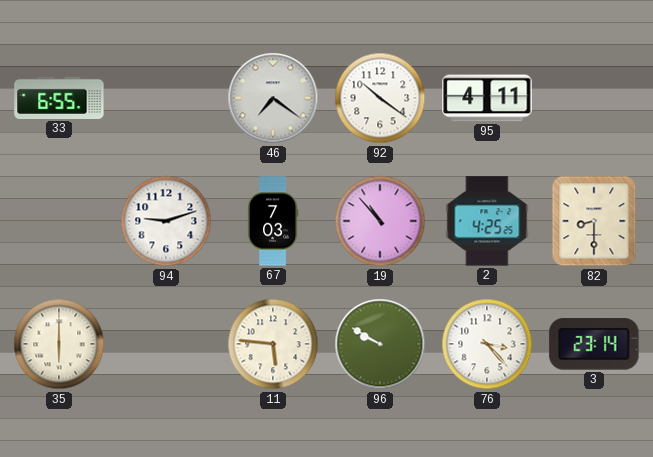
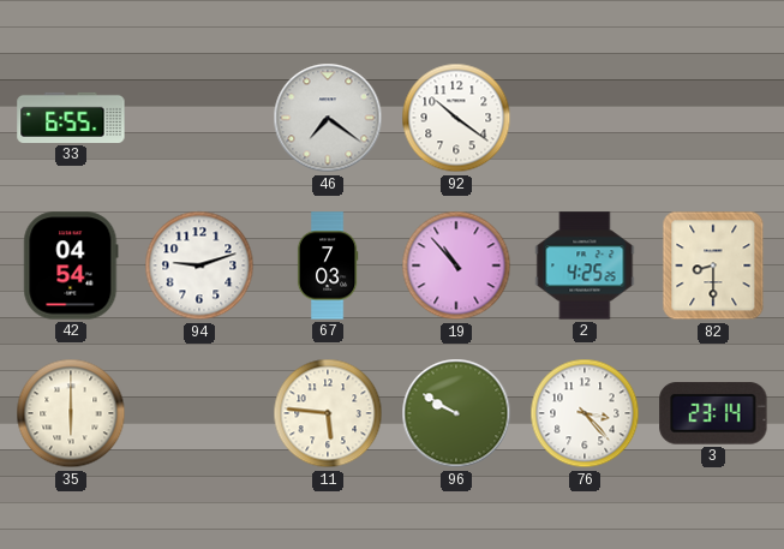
95: 4:11 -> none (487, 98)
42: none -> 04:54 (71, 265)
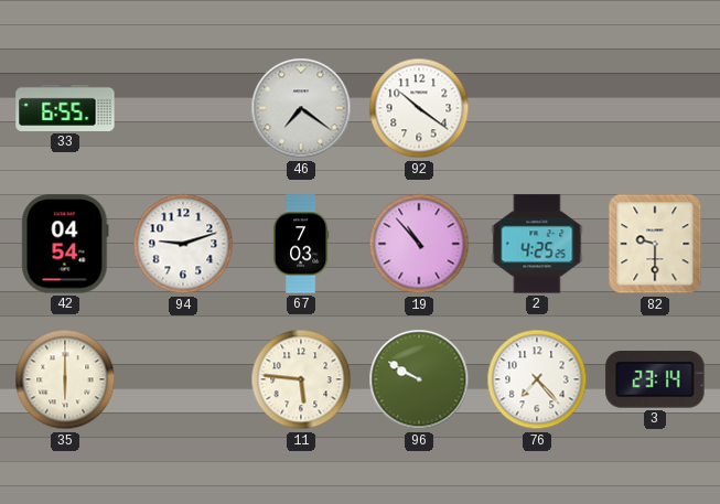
82: 8:30 -> 9:30 (655, 244)
76: 3:23 -> 7:23 (537, 379)
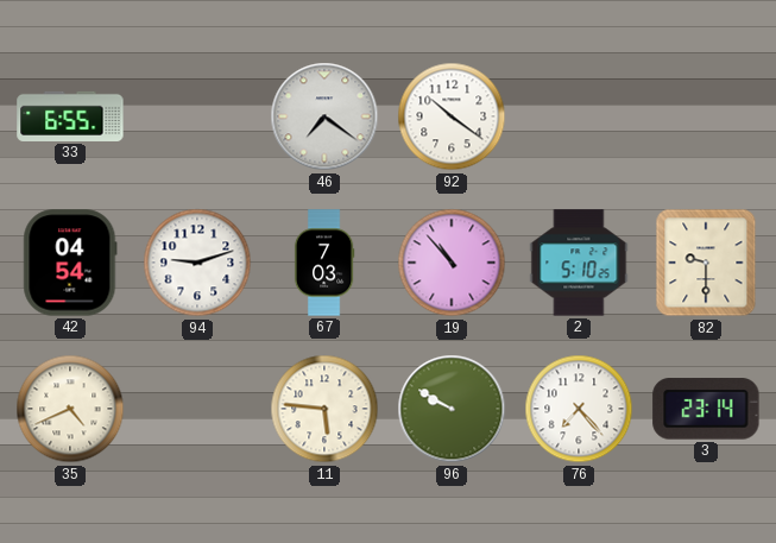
2: 4:25 -> 5:10 (579, 263)
35: 6:00 -> 4:41 (70, 409)
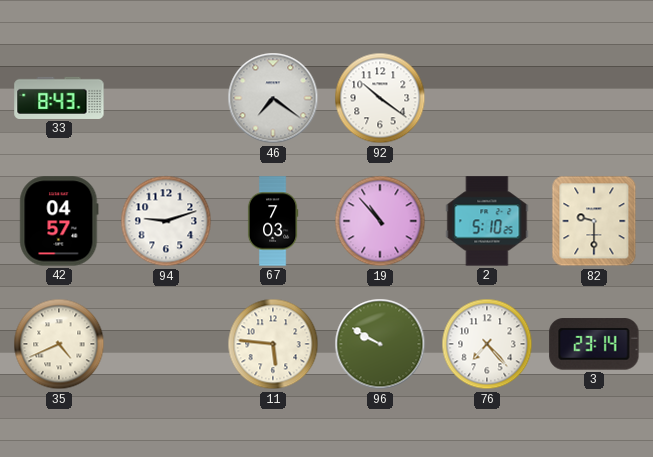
33: 6:55 -> 8:43 (59, 98)
42: 04:54 -> 04:57 (59, 221)
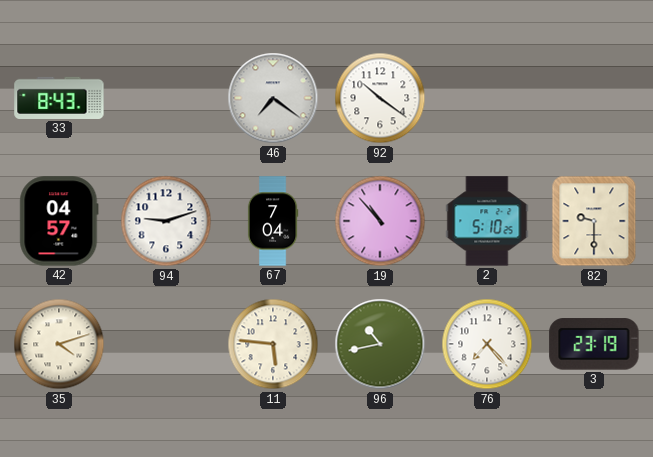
67: 7:03 -> 7:04 (273, 221)
35: 4:41 -> 4:12 (59, 344)
96: 9:50 -> 10:43 (380, 344)
3: 23:14 -> 23:19 (594, 344)
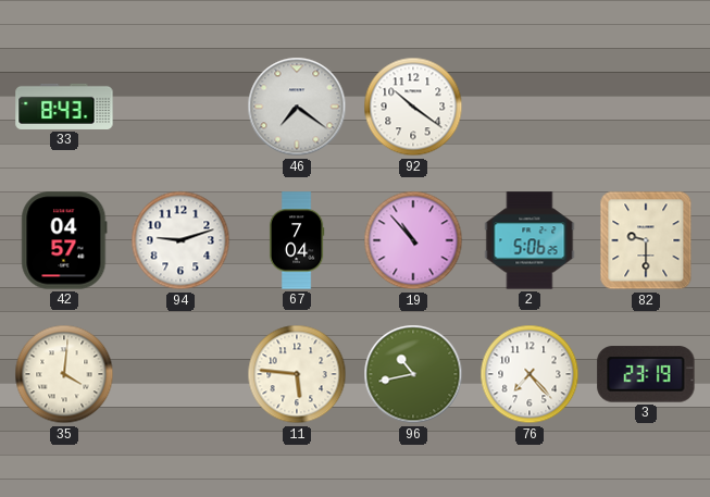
2: 5:10 -> 5:06 (530, 240)
35: 4:12 -> 4:01 (64, 374)
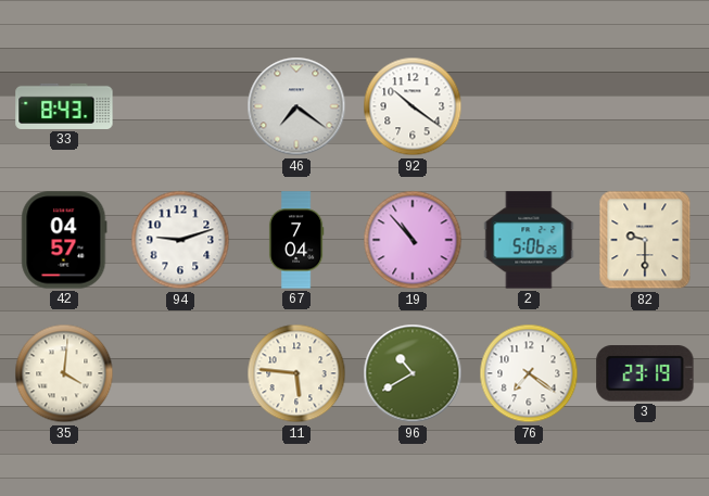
96: 10:43 -> 10:40 (413, 373)
76: 7:23 -> 7:21 (529, 373)
